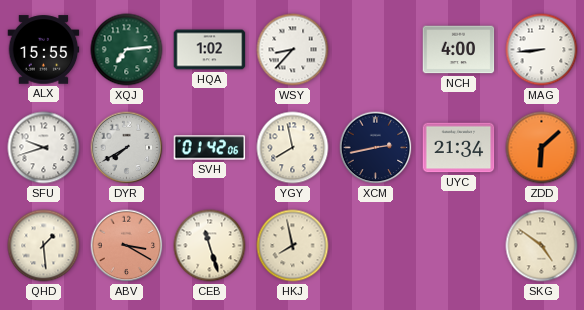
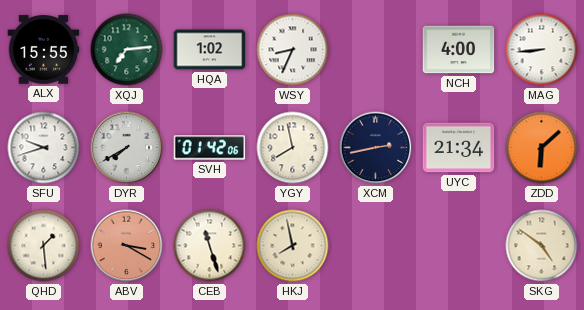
WSY: 8:37 -> 8:34 (293, 50)
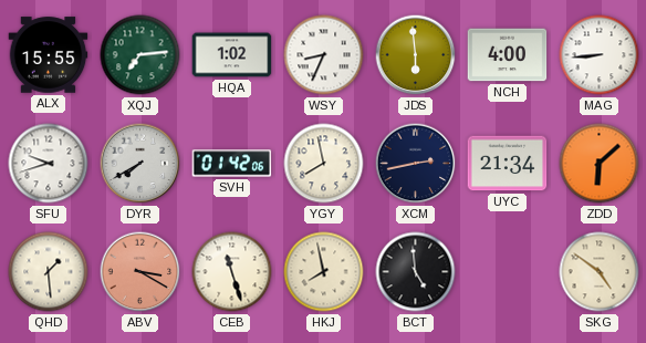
JDS: none -> 5:59 (416, 55)
BCT: none -> 4:59 (416, 272)
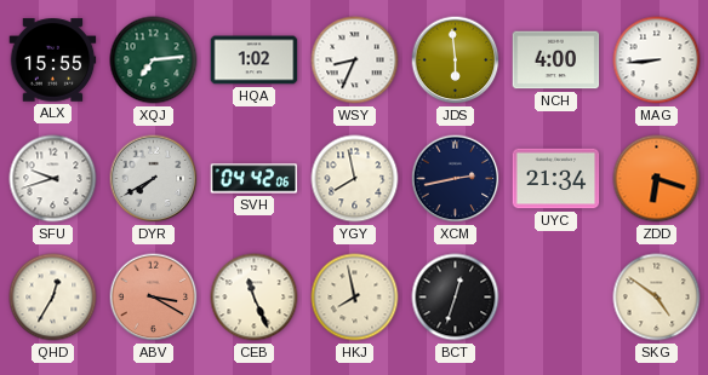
SVH: 01:42 -> 04:42 (255, 179)
ZDD: 6:08 -> 6:18 (657, 179)
QHD: 1:29 -> 12:35 (53, 298)
CEB: 11:27 -> 11:26 (255, 298)
BCT: 4:59 -> 12:33 (456, 298)
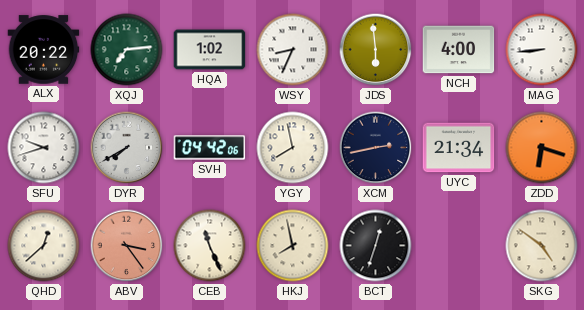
ALX: 15:55 -> 20:22 (44, 50)
QHD: 12:35 -> 12:38 (44, 246)
ABV: 3:20 -> 3:24 (127, 246)
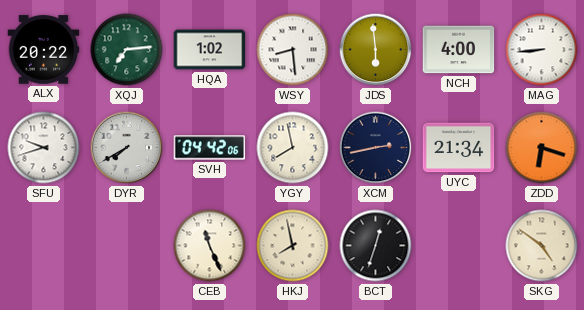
WSY: 8:34 -> 8:29 (293, 50)
QHD: 12:38 -> none (44, 246)
ABV: 3:24 -> none (127, 246)
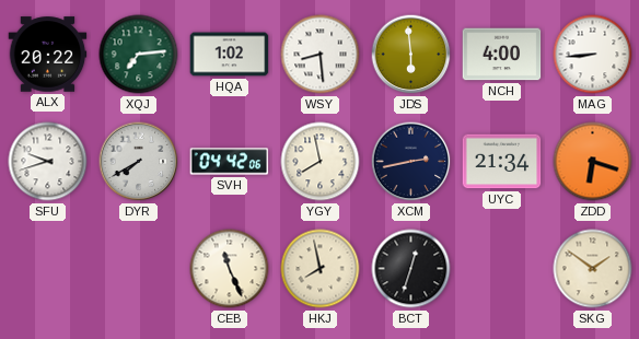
SKG: 4:51 -> 1:51 (593, 269)
